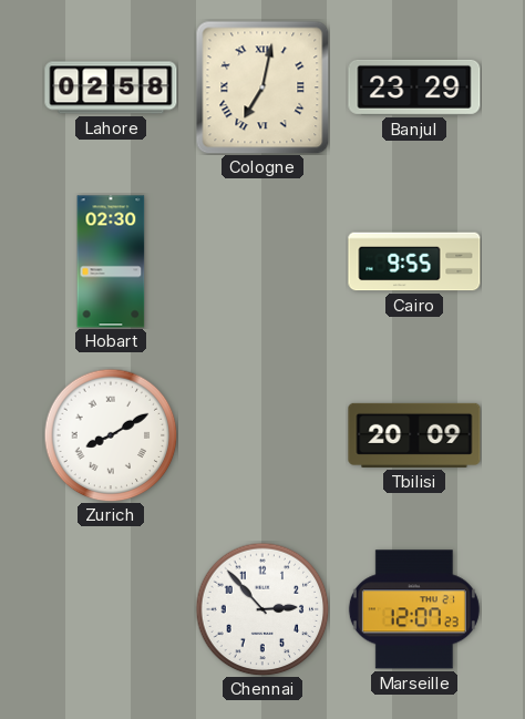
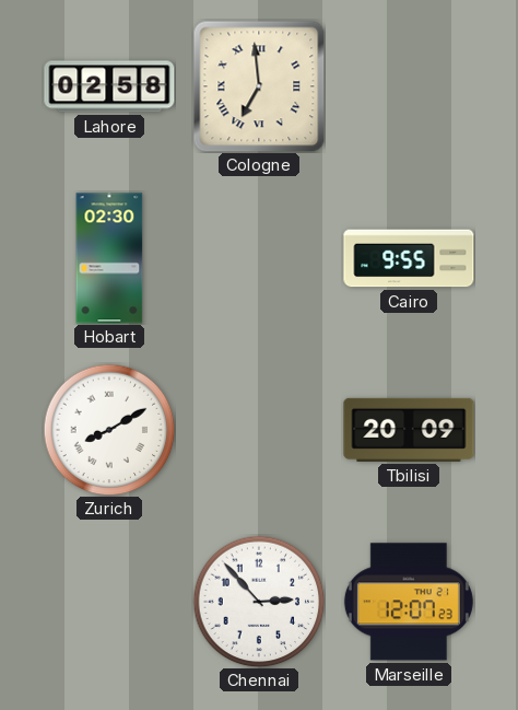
Cologne: 7:02 -> 6:59 (259, 86)
Banjul: 23:29 -> none (414, 88)
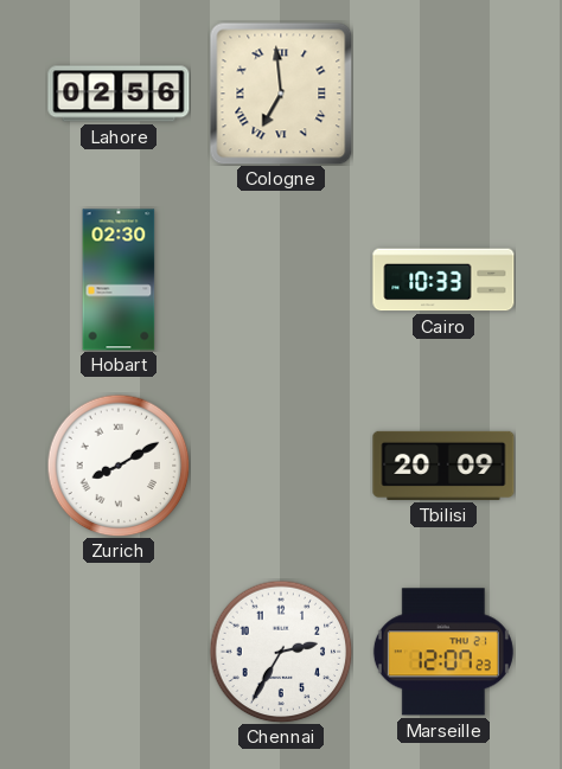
Lahore: 02:58 -> 02:56 (119, 94)
Cairo: 9:55 -> 10:33 (443, 280)
Chennai: 2:53 -> 2:35 (281, 652)
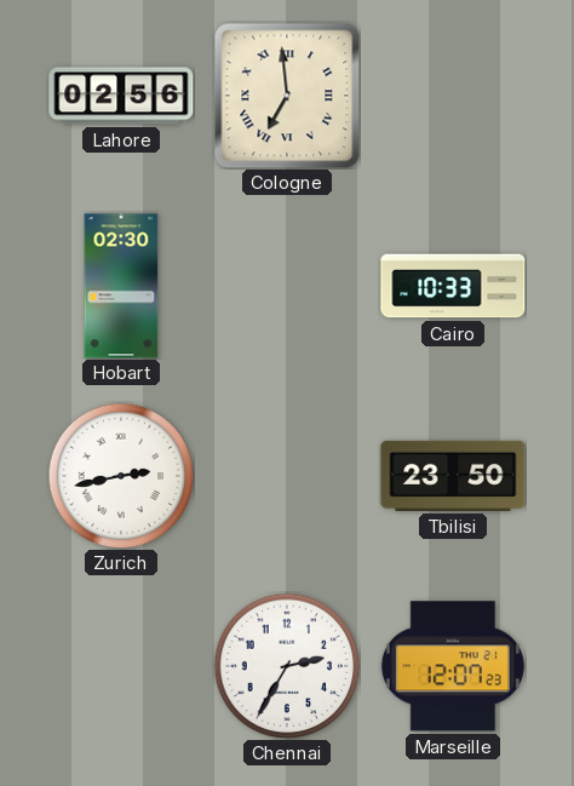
Zurich: 8:10 -> 2:43 (121, 476)
Tbilisi: 20:09 -> 23:50 (453, 476)
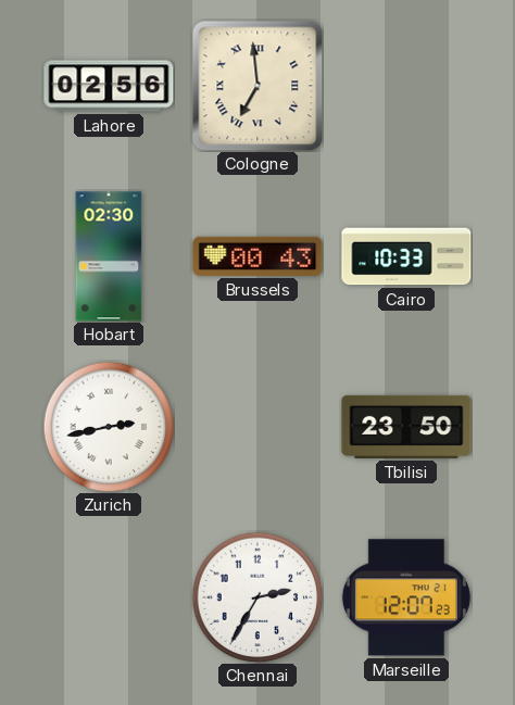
Brussels: none -> 00:43 (257, 256)
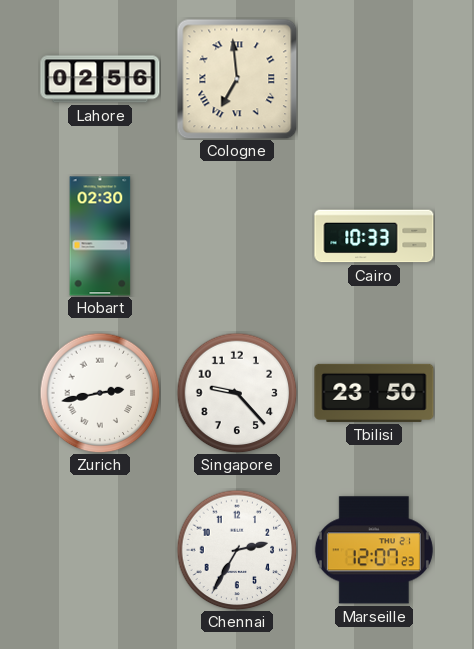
Brussels: 00:43 -> none (257, 256)
Singapore: none -> 9:23 (237, 393)
